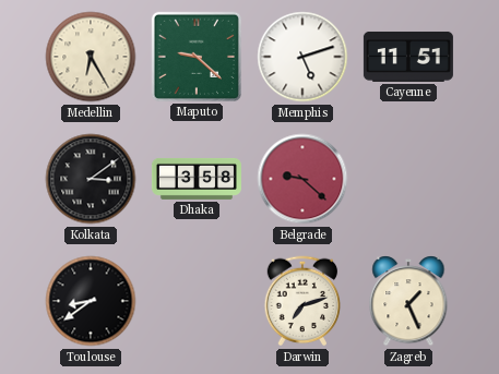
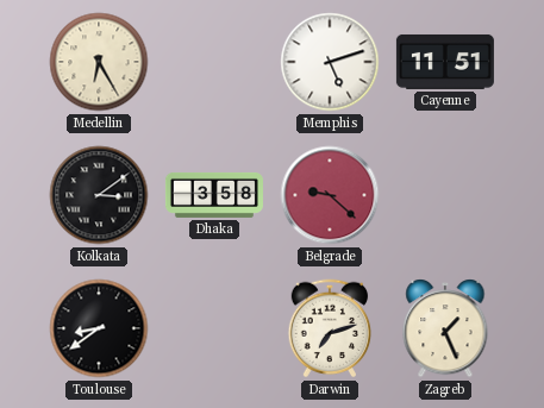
Maputo: 9:22 -> none (197, 57)
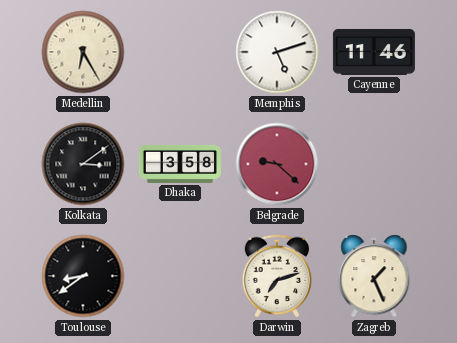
Cayenne: 11:51 -> 11:46 (374, 52)
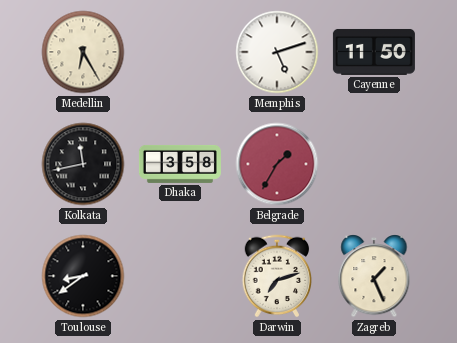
Cayenne: 11:46 -> 11:50 (374, 52)
Kolkata: 3:09 -> 11:43 (83, 164)
Belgrade: 9:22 -> 1:35 (277, 164)
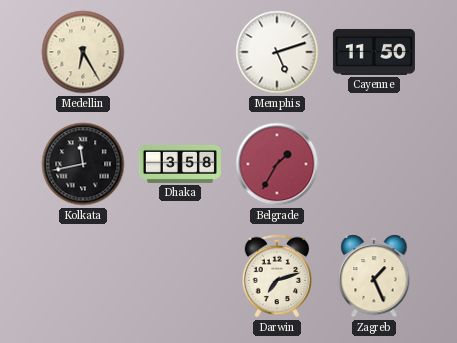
Toulouse: 8:39 -> none (83, 276)
